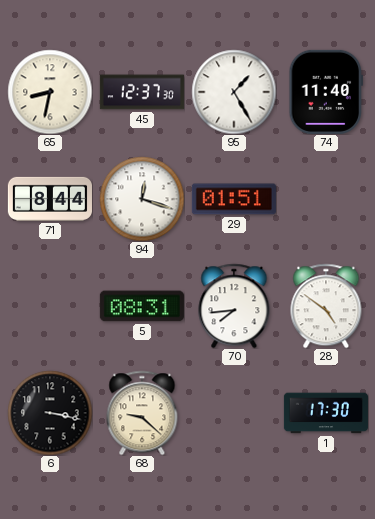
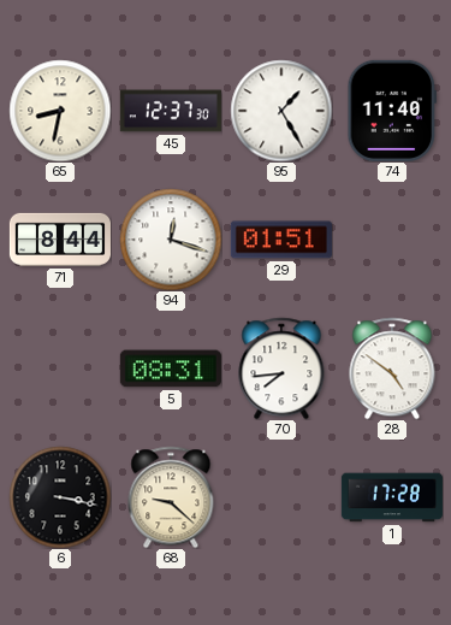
1: 17:30 -> 17:28 (392, 497)
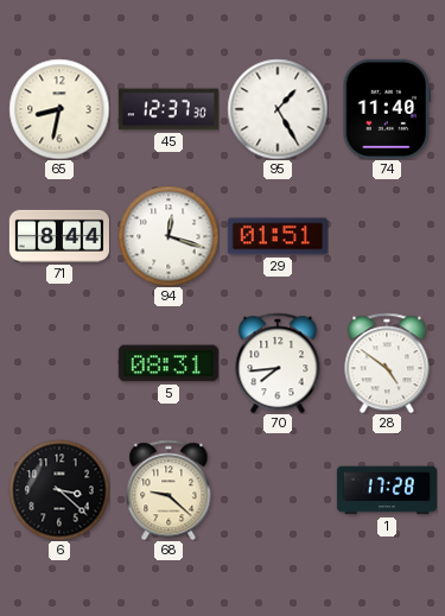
6: 3:17 -> 3:22 (59, 490)
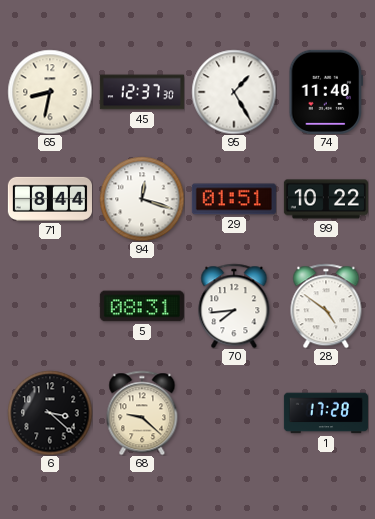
99: none -> 10:22 (326, 199)
